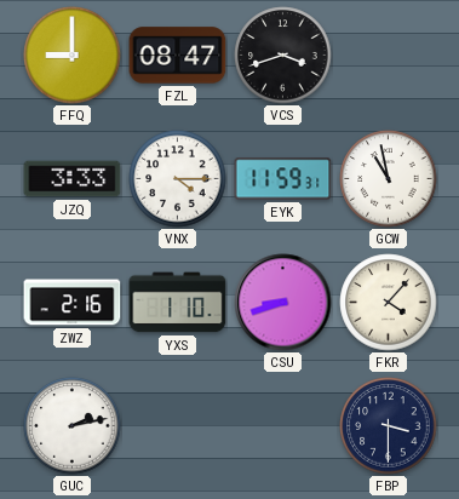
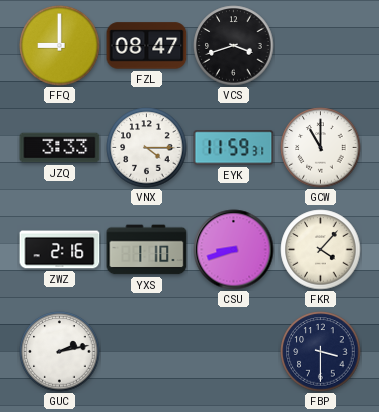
GCW: 10:58 -> 11:00 (321, 148)
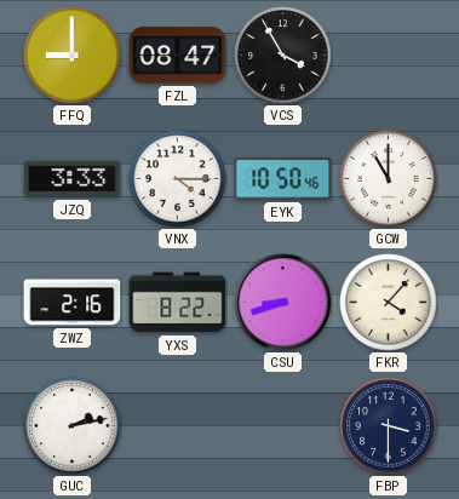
VCS: 3:42 -> 3:55 (283, 56)
EYK: 11:59 -> 10:50 (283, 179)
YXS: 1:10 -> 8:22 (178, 303)
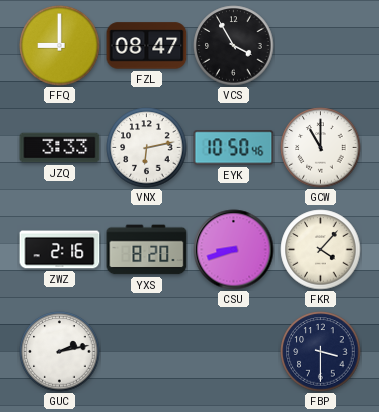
VNX: 4:15 -> 6:13 (147, 148)
YXS: 8:22 -> 8:20 (147, 250)
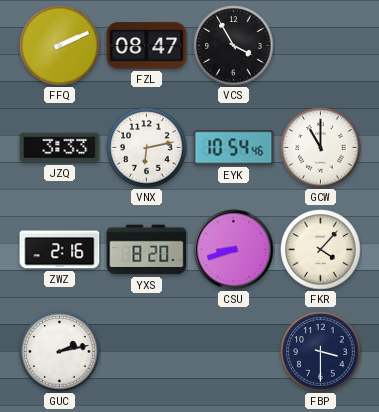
FFQ: 9:00 -> 2:11 (60, 46)
EYK: 10:50 -> 10:54 (234, 148)
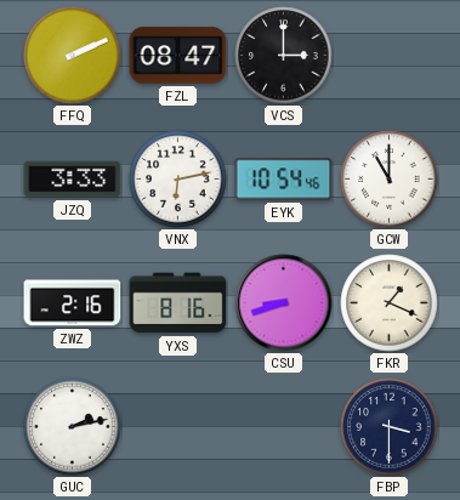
VCS: 3:55 -> 3:00 (284, 56)
YXS: 8:20 -> 8:16 (178, 303)
FKR: 4:07 -> 1:19 (390, 303)
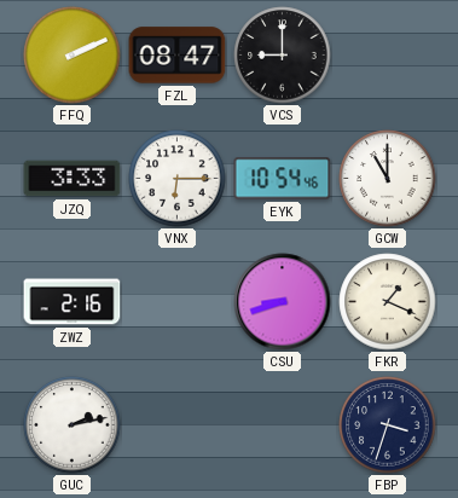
VCS: 3:00 -> 9:00 (283, 56)
VNX: 6:13 -> 6:15 (178, 179)
YXS: 8:16 -> none (178, 303)
FBP: 3:30 -> 3:33 (388, 425)
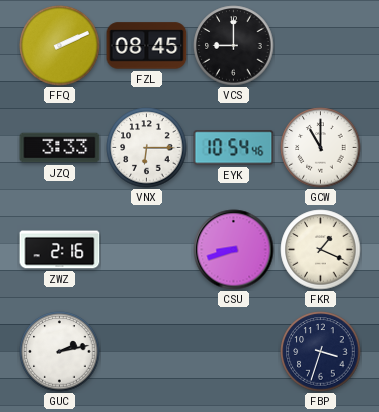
FZL: 08:47 -> 08:45 (147, 46)
